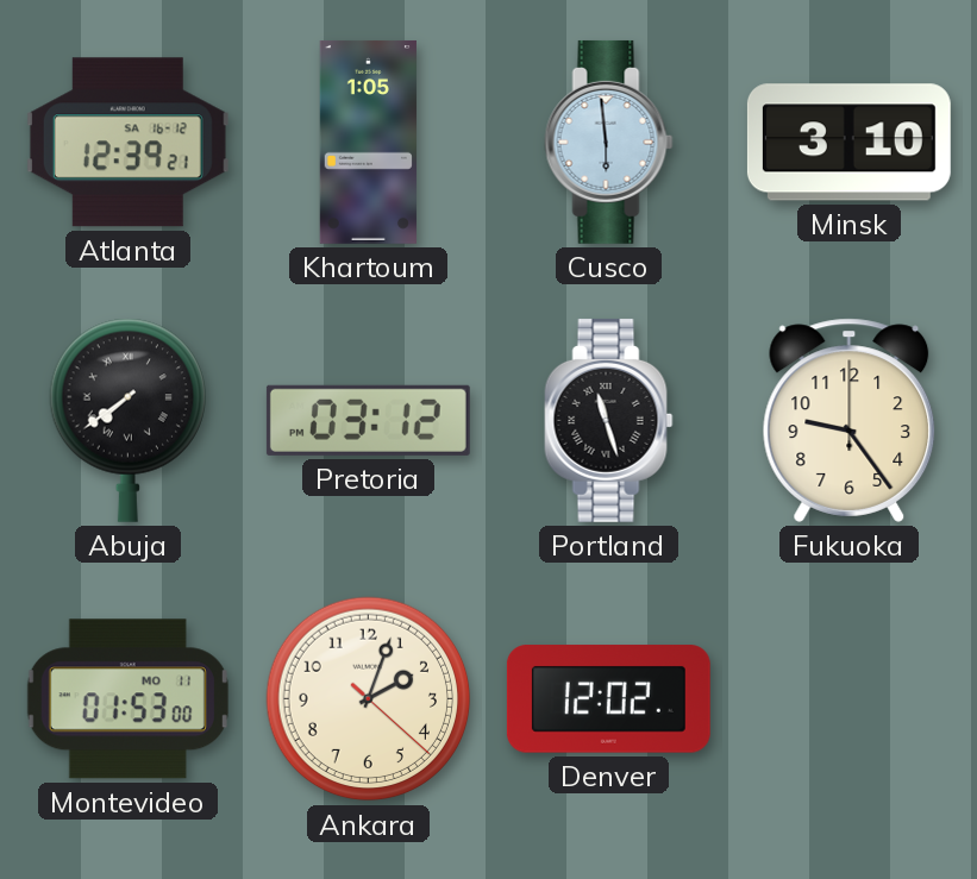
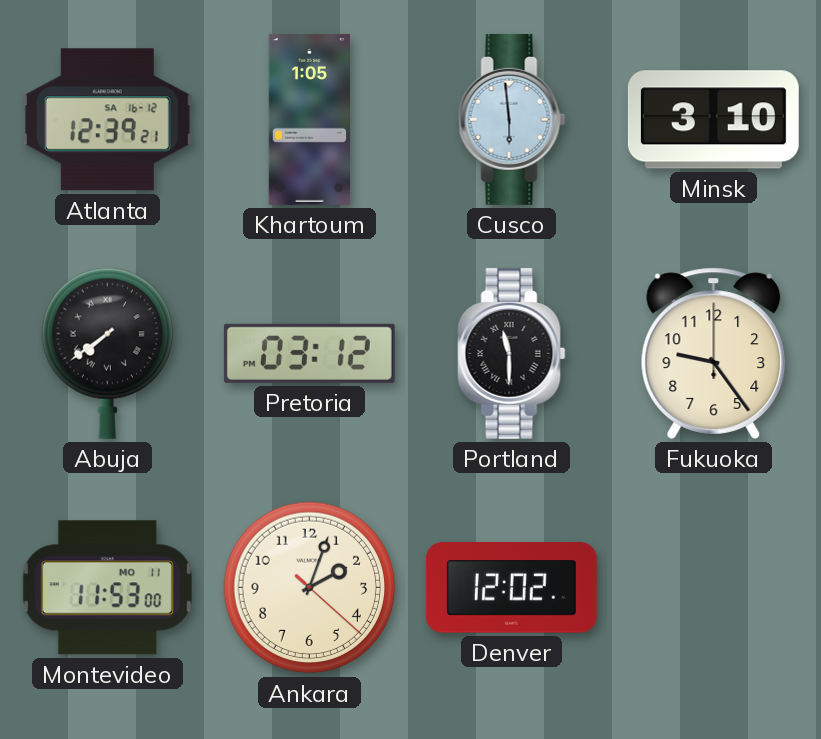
Portland: 11:27 -> 11:30 (512, 353)
Montevideo: 01:53 -> 11:53 (107, 588)
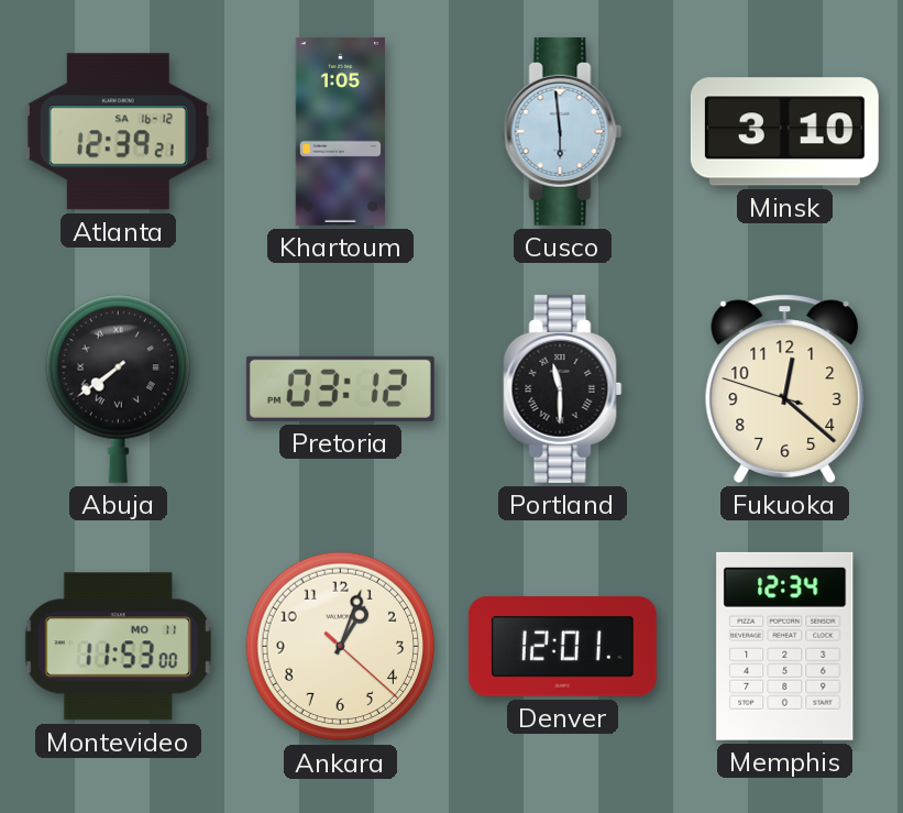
Fukuoka: 9:24 -> 12:21 (785, 388)
Ankara: 2:03 -> 1:03 (341, 647)
Denver: 12:02 -> 12:01 (562, 647)
Memphis: none -> 12:34 (785, 646)
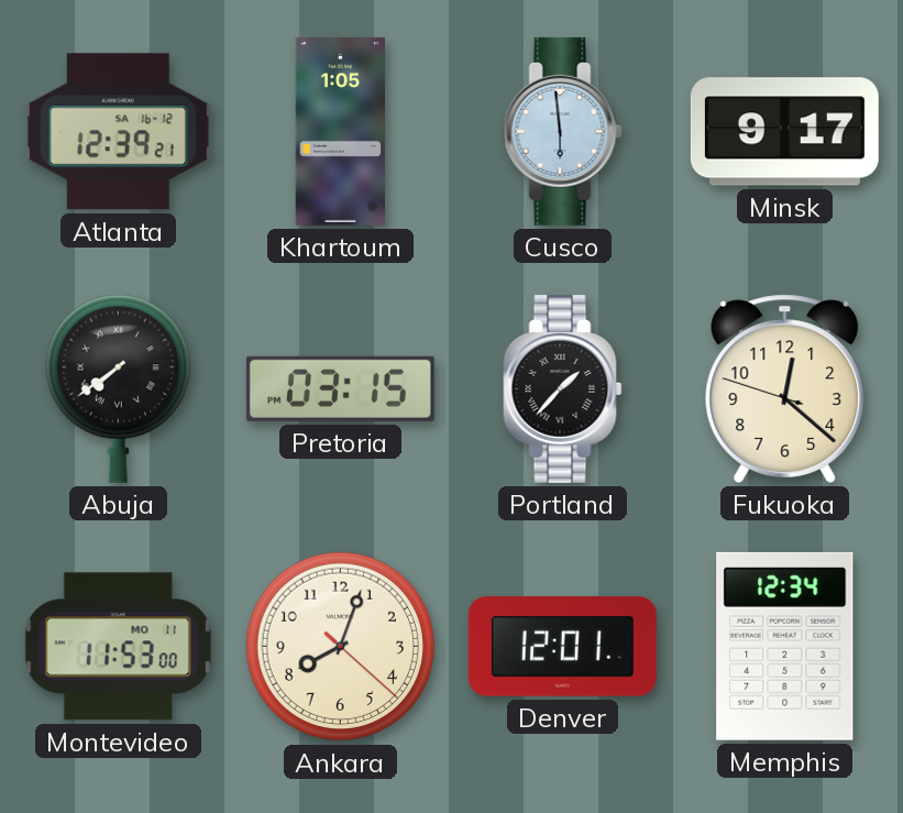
Minsk: 3:10 -> 9:17 (784, 132)
Pretoria: 03:12 -> 03:15 (340, 388)
Portland: 11:30 -> 1:37 (563, 388)
Ankara: 1:03 -> 8:03 (341, 647)
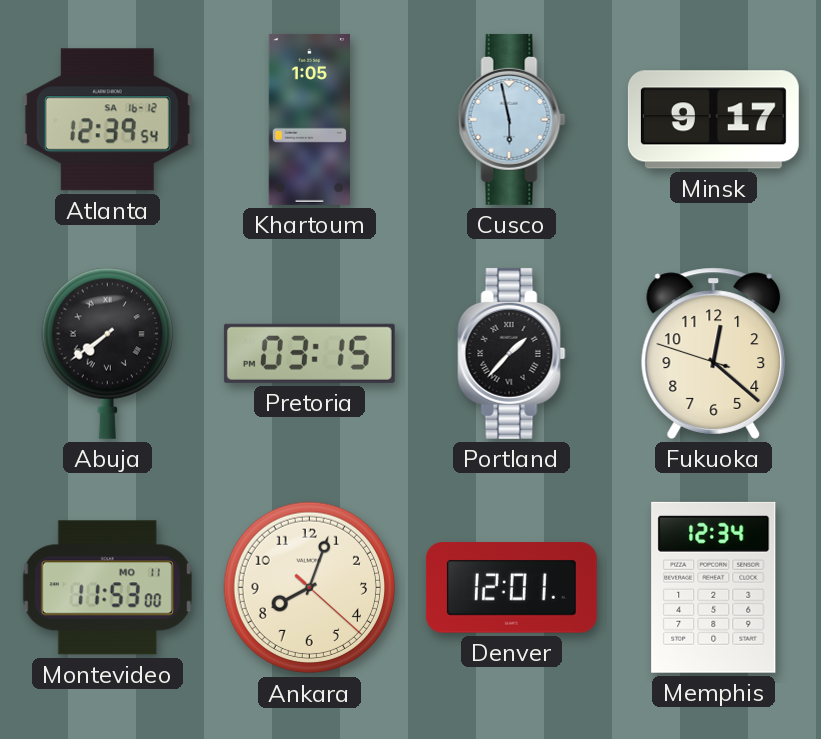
Atlanta: 12:39:21 -> 12:39:54 (107, 120)
Cusco: 5:59 -> 5:58 (512, 119)
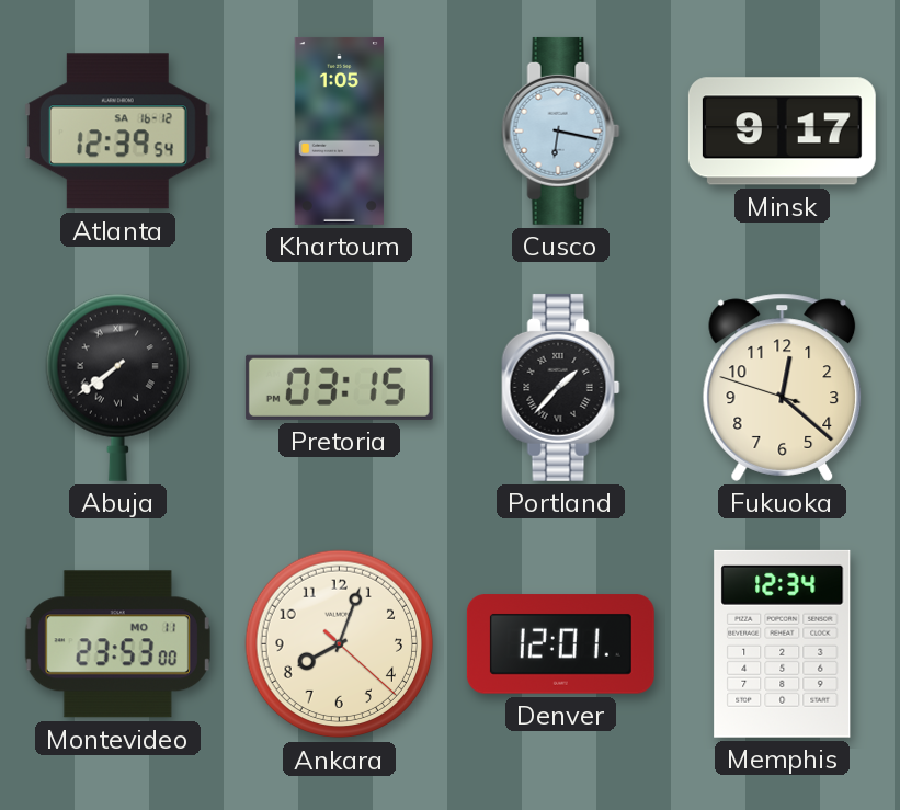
Cusco: 5:58 -> 6:17 (561, 130)
Montevideo: 11:53 -> 23:53 (117, 644)
